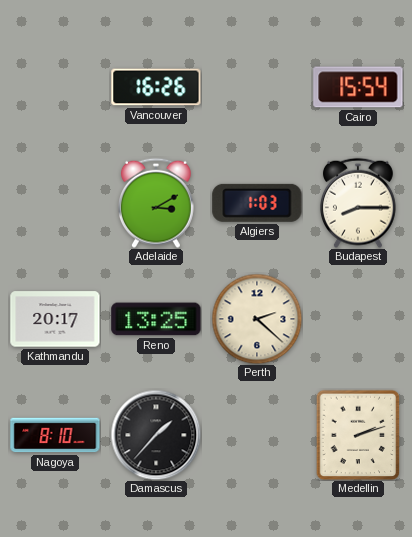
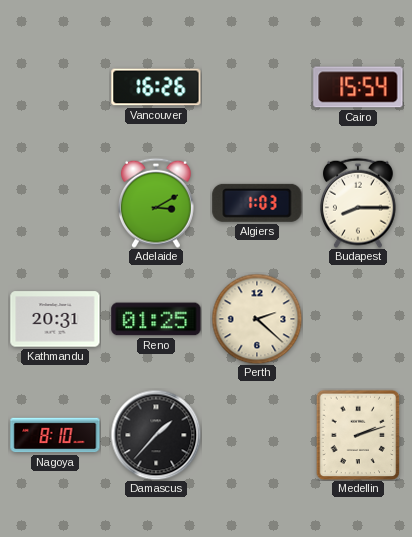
Kathmandu: 20:17 -> 20:31 (55, 319)
Reno: 13:25 -> 01:25 (156, 319)
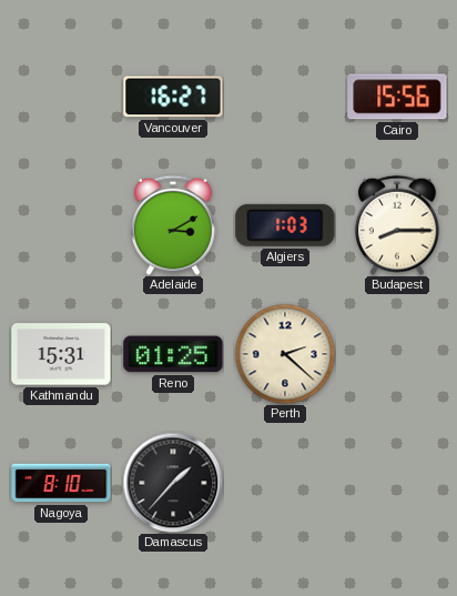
Vancouver: 16:26 -> 16:27 (173, 97)
Cairo: 15:54 -> 15:56 (397, 97)
Kathmandu: 20:31 -> 15:31 (61, 354)
Medellin: 2:12 -> none (358, 435)
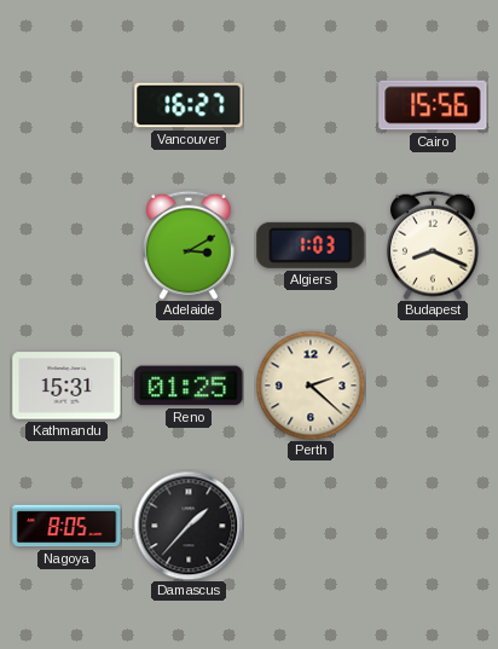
Budapest: 8:15 -> 8:19 (433, 245)
Nagoya: 8:10 -> 8:05 (66, 526)
